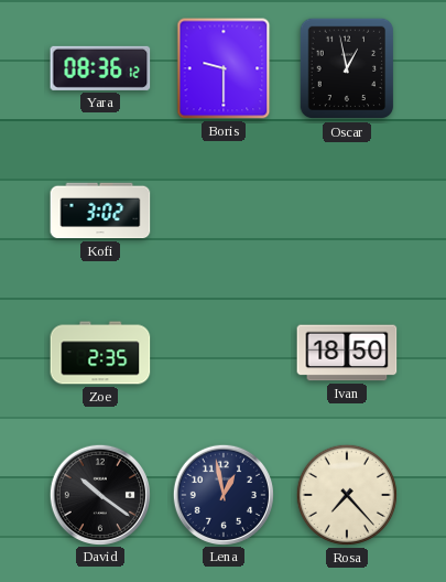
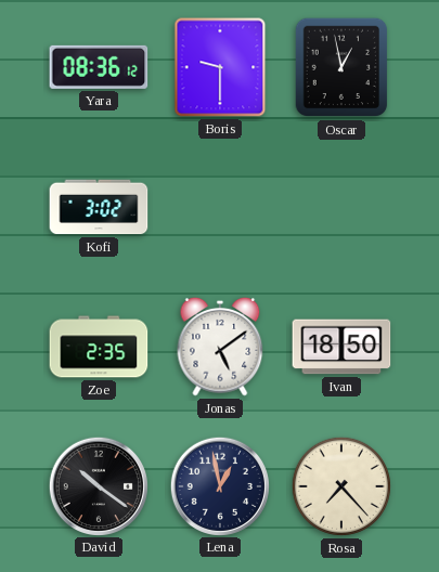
Jonas: none -> 5:09 (220, 347)
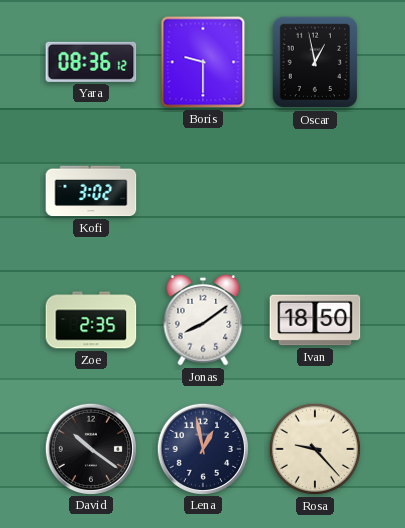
Jonas: 5:09 -> 8:09 (203, 320)
Rosa: 7:23 -> 9:23 (315, 449)
